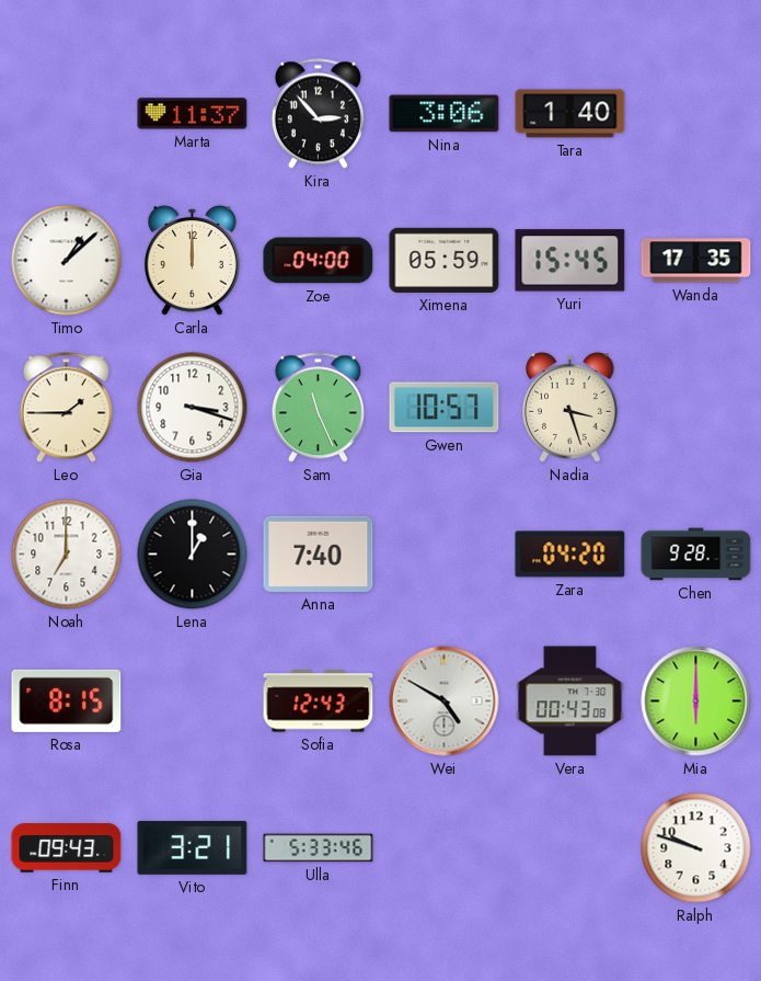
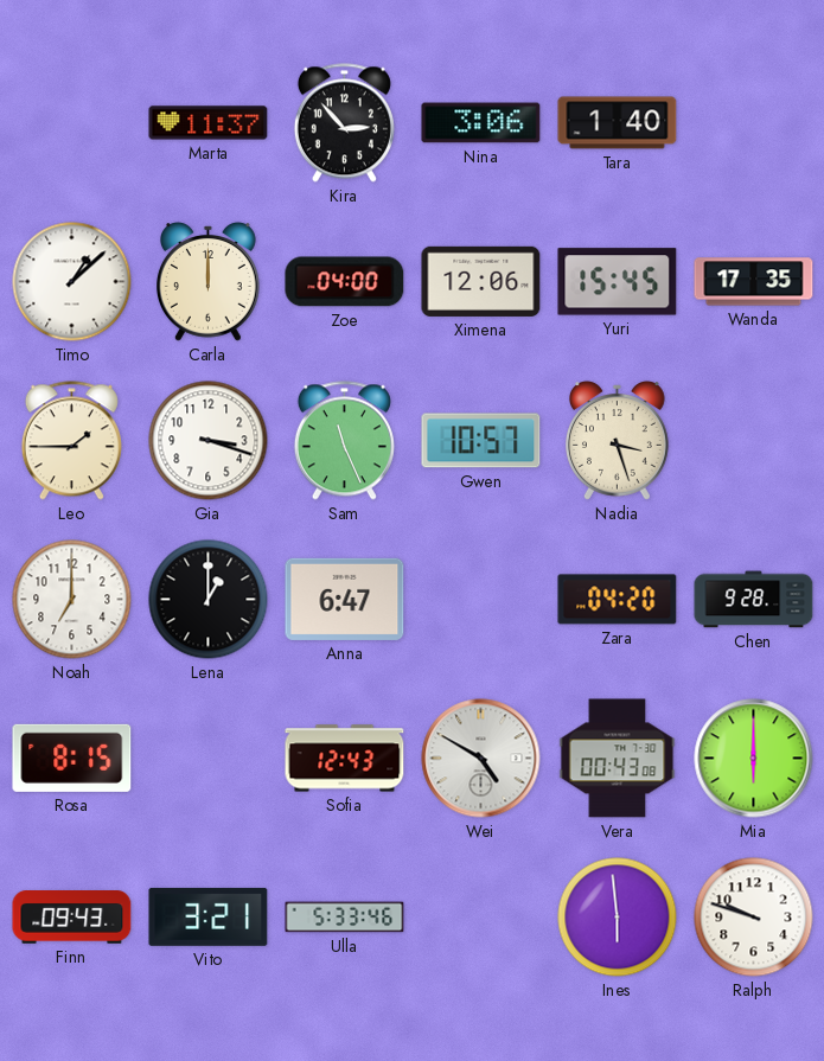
Ximena: 05:59 -> 12:06 (481, 281)
Anna: 7:40 -> 6:47 (345, 599)
Ines: none -> 5:59 (618, 918)
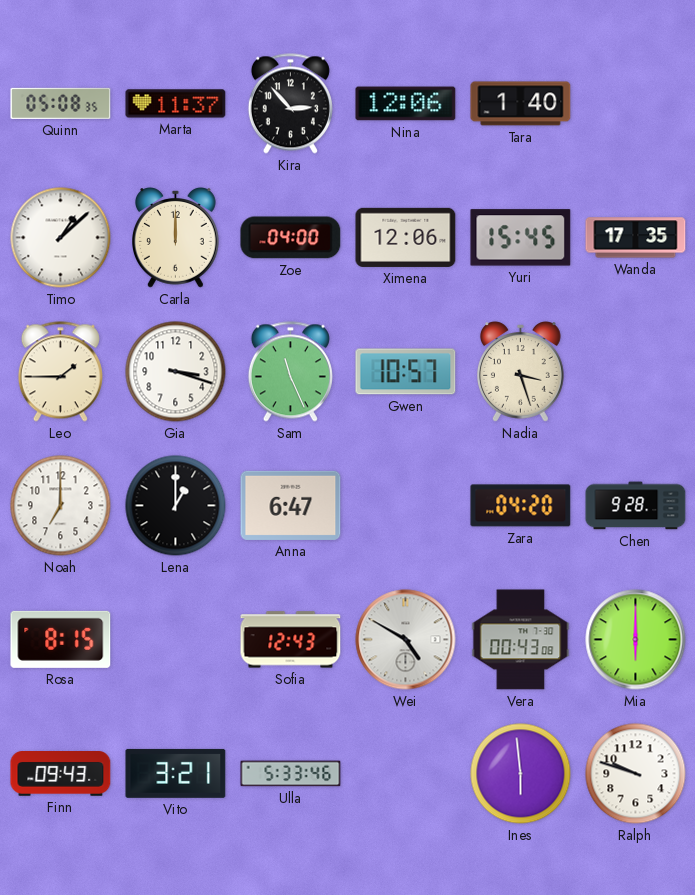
Quinn: none -> 05:08 (61, 103)
Nina: 3:06 -> 12:06 (406, 104)
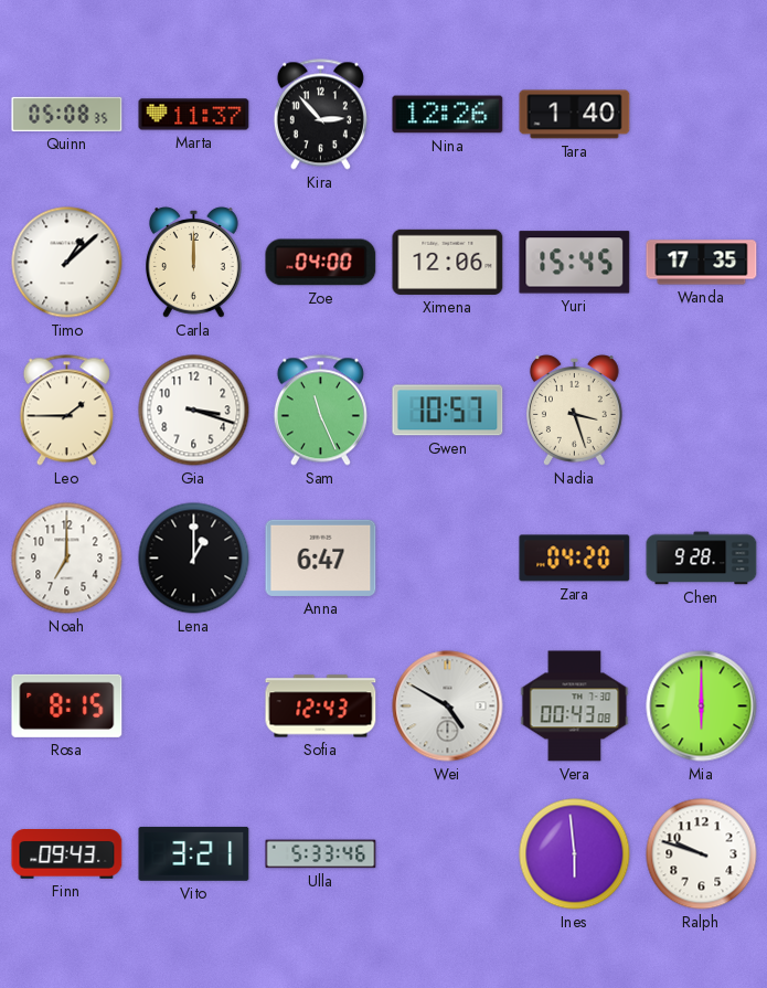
Nina: 12:06 -> 12:26 (448, 115)
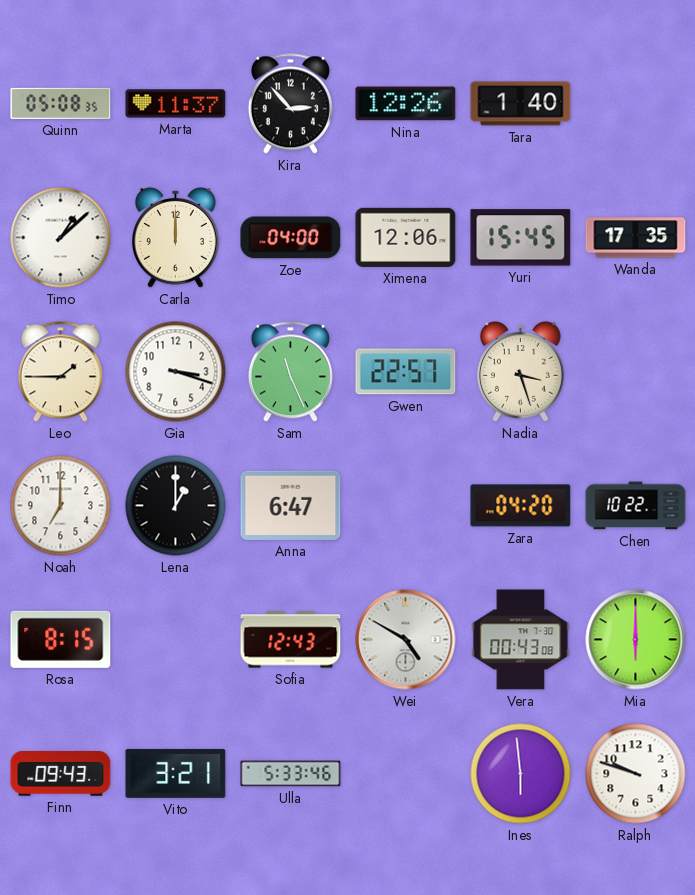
Gwen: 10:57 -> 22:57 (406, 372)
Chen: 9:28 -> 10:22 (636, 506)
